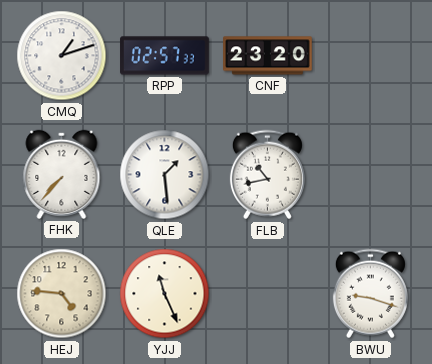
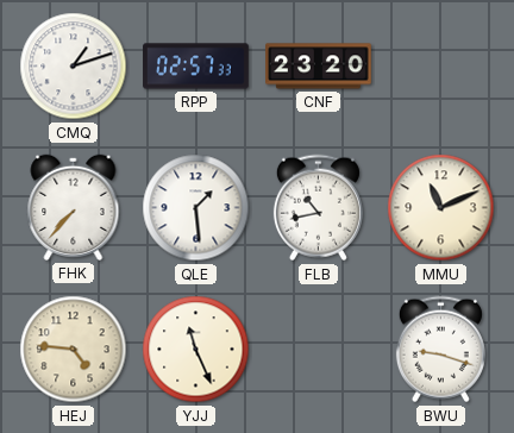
MMU: none -> 11:11 (441, 208)
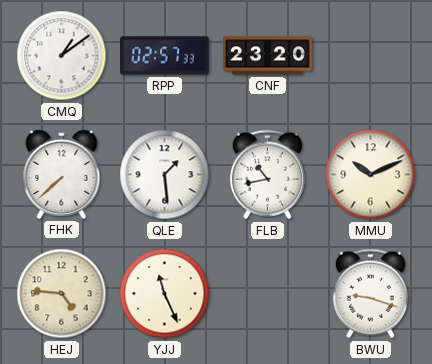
CMQ: 1:12 -> 1:09 (62, 56)
FHK: 7:37 -> 7:38 (62, 174)
MMU: 11:11 -> 10:11 (371, 175)
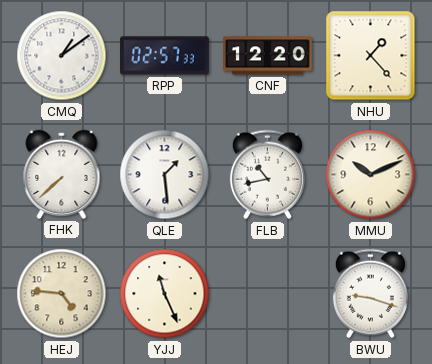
CNF: 23:20 -> 12:20 (268, 56)
NHU: none -> 1:23 (371, 56)
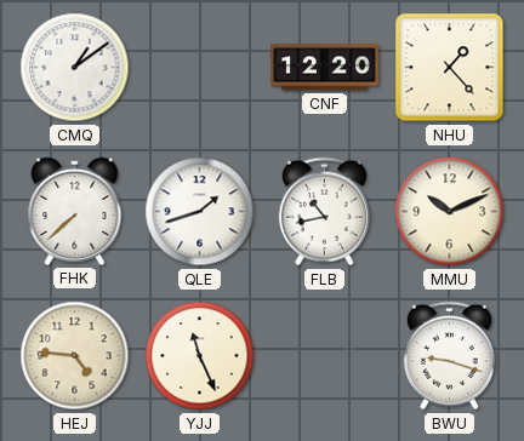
RPP: 02:57 -> none (165, 56)
QLE: 1:29 -> 1:42 (200, 212)
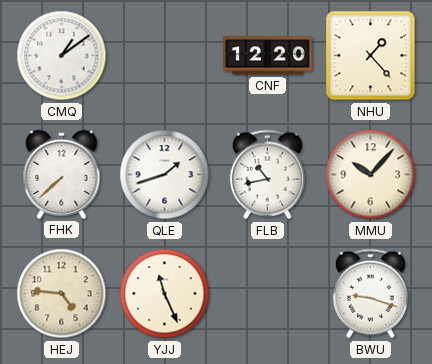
MMU: 10:11 -> 10:07 (371, 175)
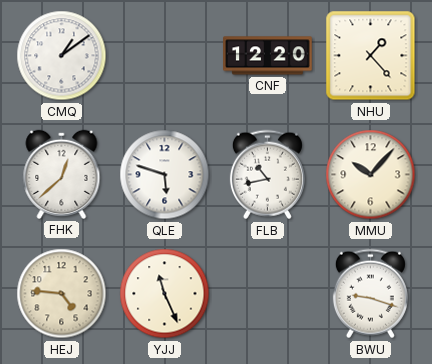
FHK: 7:38 -> 12:38 (62, 174)
QLE: 1:42 -> 5:48 (165, 175)
